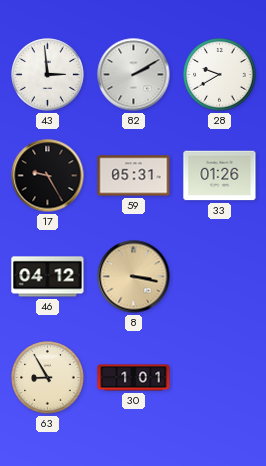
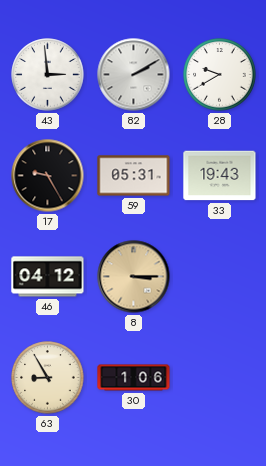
33: 01:26 -> 19:43 (220, 176)
8: 3:17 -> 3:15 (134, 277)
30: 1:01 -> 1:06 (134, 378)
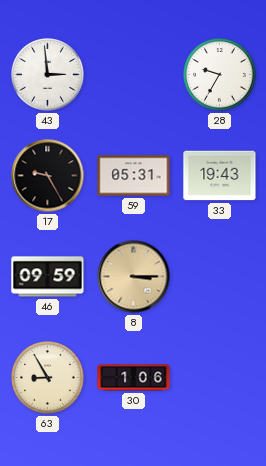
82: 2:10 -> none (134, 75)
28: 9:40 -> 9:35 (220, 75)
46: 04:12 -> 09:59 (48, 277)
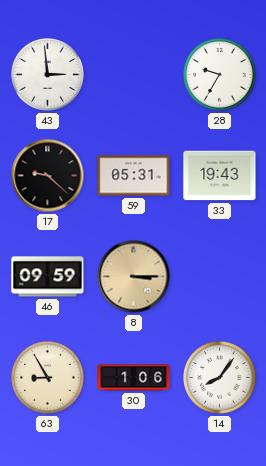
17: 9:25 -> 9:22 (48, 176)
14: none -> 8:06 (220, 378)
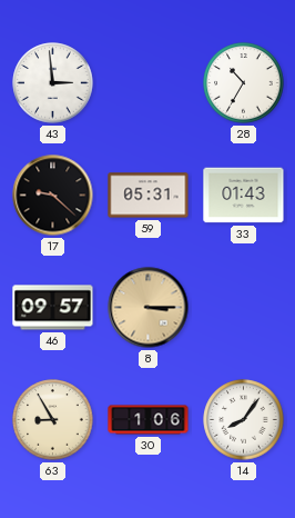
28: 9:35 -> 10:35 (244, 83)
33: 19:43 -> 01:43 (244, 196)
46: 09:59 -> 09:57 (53, 308)
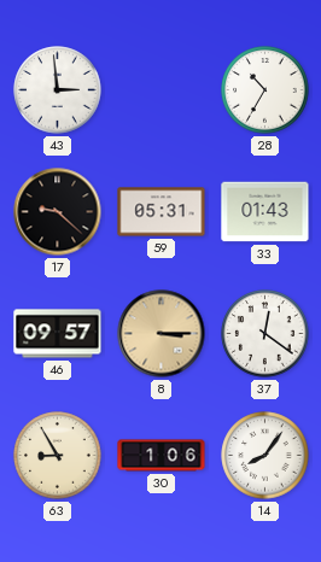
37: none -> 12:21 (265, 334)
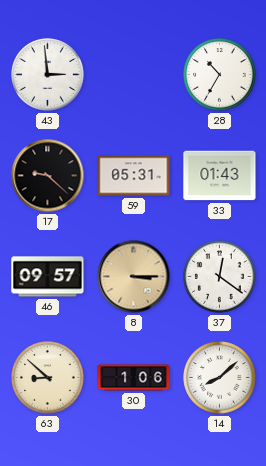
63: 8:55 -> 8:52 (48, 378)
14: 8:06 -> 8:08 (220, 378)
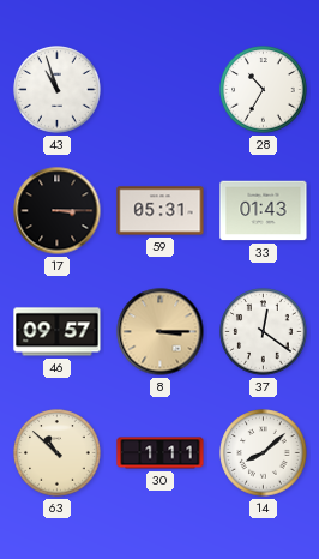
43: 2:59 -> 10:57 (58, 90)
17: 9:22 -> 3:15 (58, 211)
63: 8:52 -> 10:52 (58, 453)
30: 1:06 -> 1:11 (161, 453)
